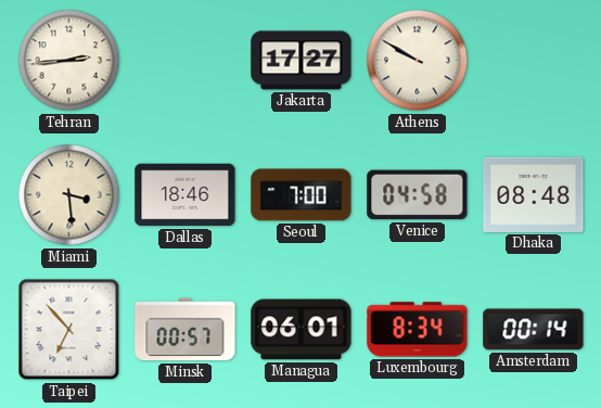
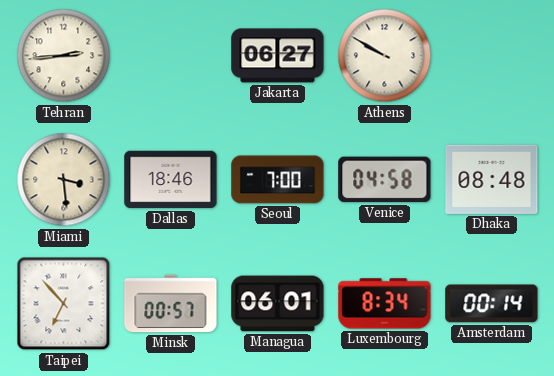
Jakarta: 17:27 -> 06:27 (278, 56)
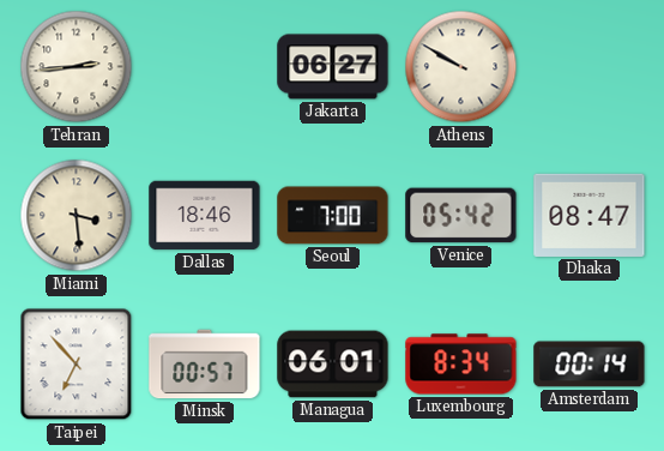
Venice: 04:58 -> 05:42 (461, 216)
Dhaka: 08:48 -> 08:47 (590, 215)
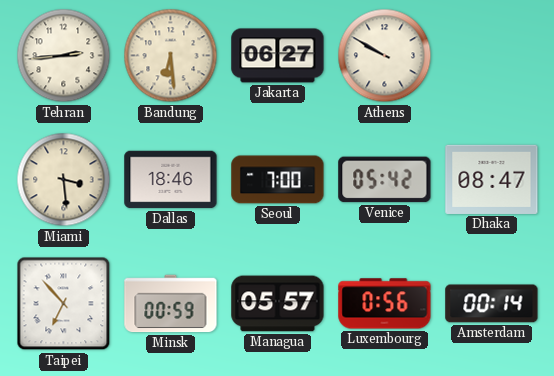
Bandung: none -> 6:29 (171, 56)
Minsk: 00:57 -> 00:59 (171, 304)
Managua: 06:01 -> 05:57 (278, 304)
Luxembourg: 8:34 -> 0:56 (385, 304)
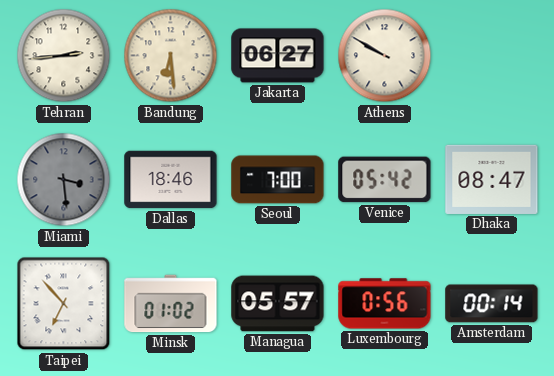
Miami dial: cream -> grey (64, 180)
Minsk: 00:59 -> 01:02 (171, 304)
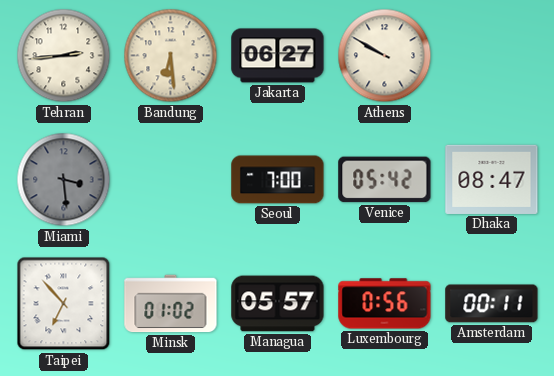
Dallas: 18:46 -> none (171, 180)
Amsterdam: 00:14 -> 00:11 (492, 304)
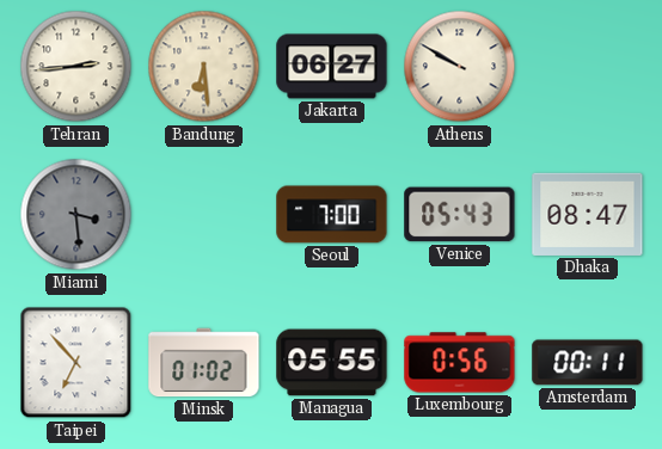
Venice: 05:42 -> 05:43 (460, 215)
Managua: 05:57 -> 05:55 (332, 363)
